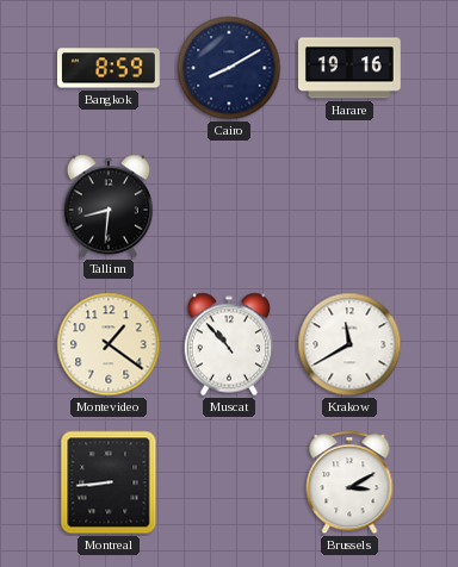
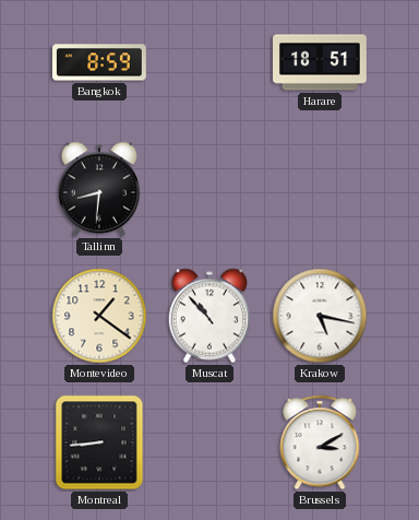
Cairo: 8:10 -> none (229, 68)
Harare: 19:16 -> 18:51 (321, 62)
Krakow: 11:40 -> 5:17 (320, 316)
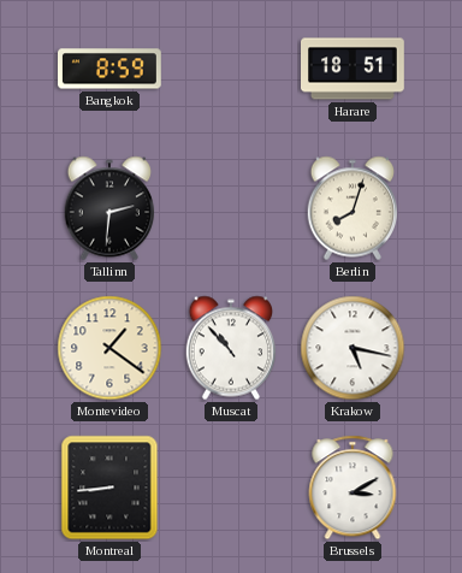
Tallinn: 8:31 -> 2:31 (109, 208)
Berlin: none -> 8:03 (353, 208)
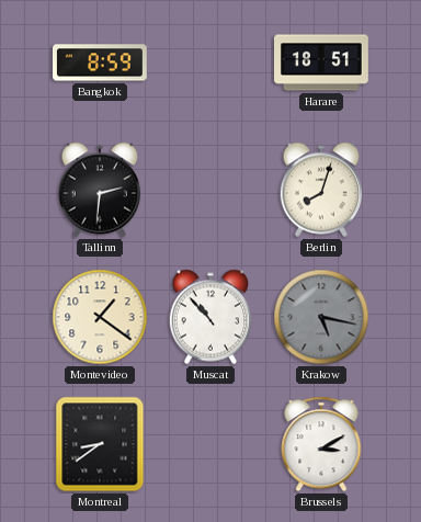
Krakow dial: white -> grey (321, 317)
Montreal: 8:44 -> 8:39 (100, 444)
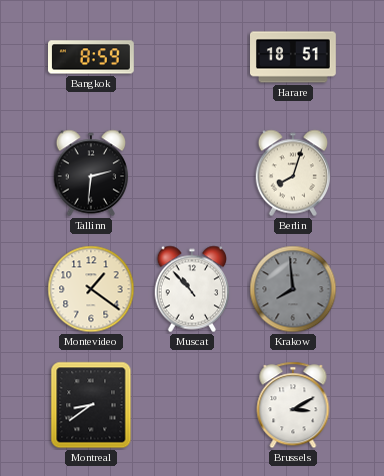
Krakow: 5:17 -> 7:59 (293, 289)
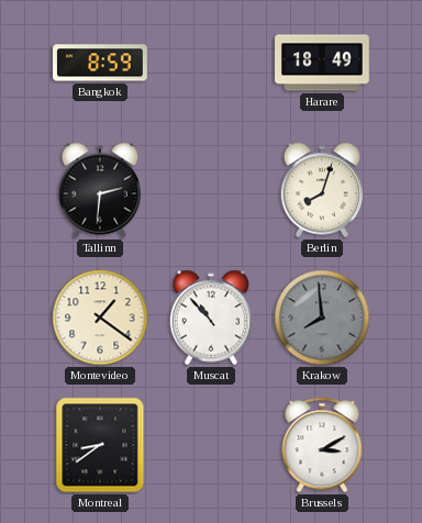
Harare: 18:51 -> 18:49 (323, 63)
